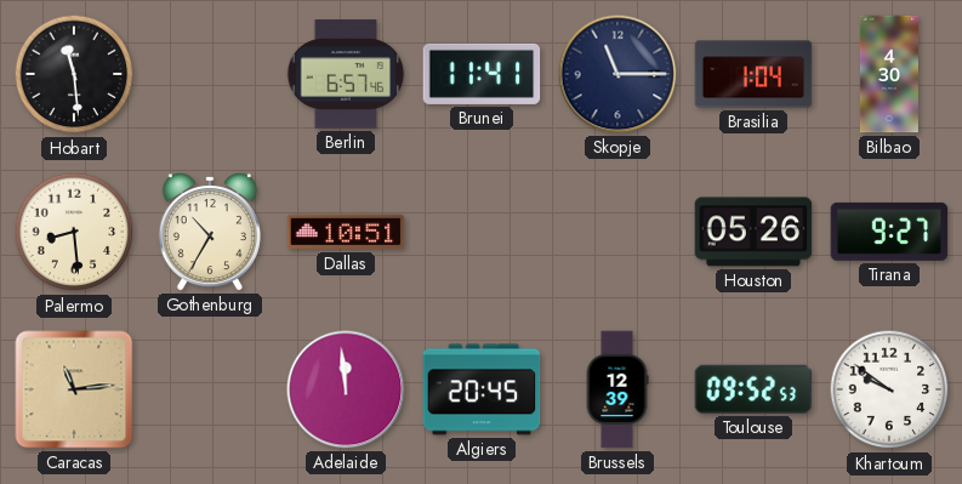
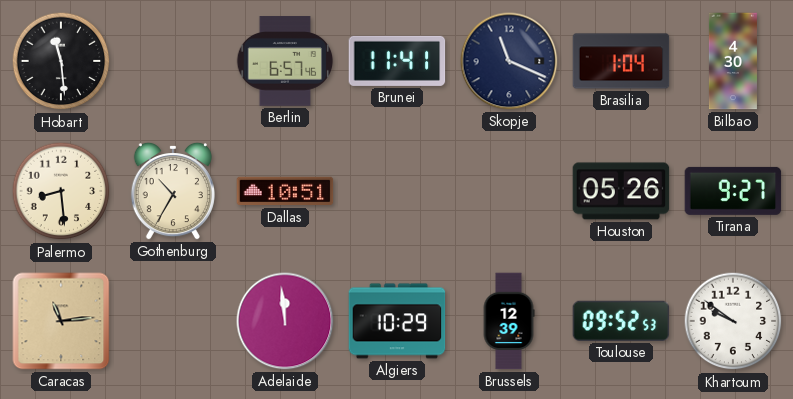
Skopje: 11:15 -> 11:19 (509, 61)
Algiers: 20:45 -> 10:29 (397, 321)
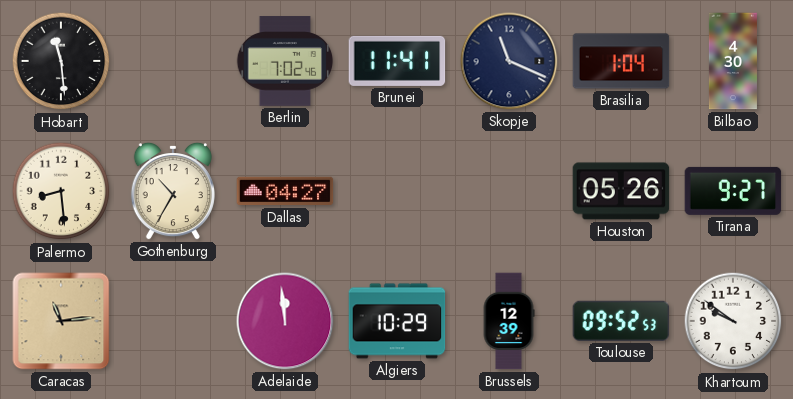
Berlin: 6:57 -> 7:02 (285, 61)
Dallas: 10:51 -> 04:27 (285, 191)
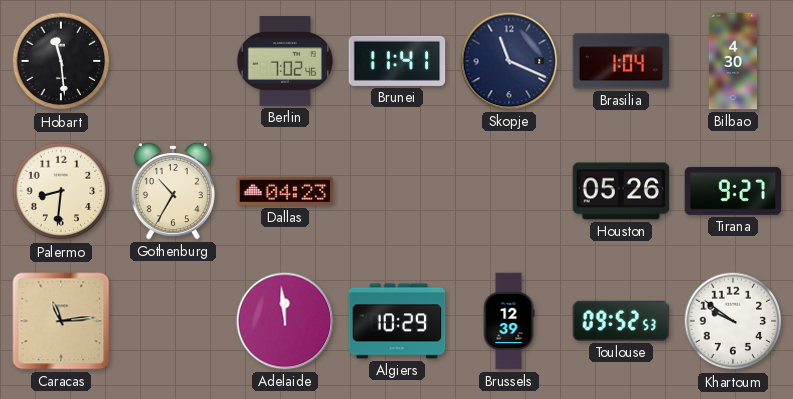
Palermo: 8:29 -> 8:31 (61, 191)
Dallas: 04:27 -> 04:23 (285, 191)
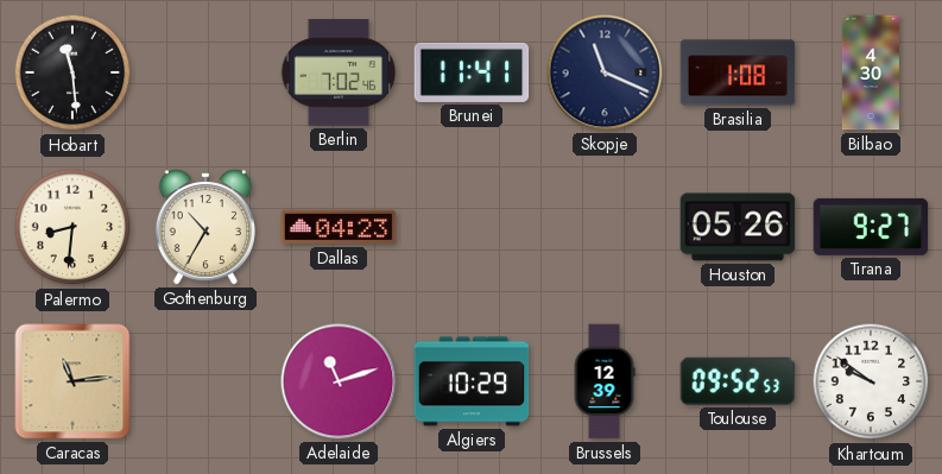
Brasilia: 1:04 -> 1:08 (738, 72)
Adelaide: 11:59 -> 11:12 (339, 381)
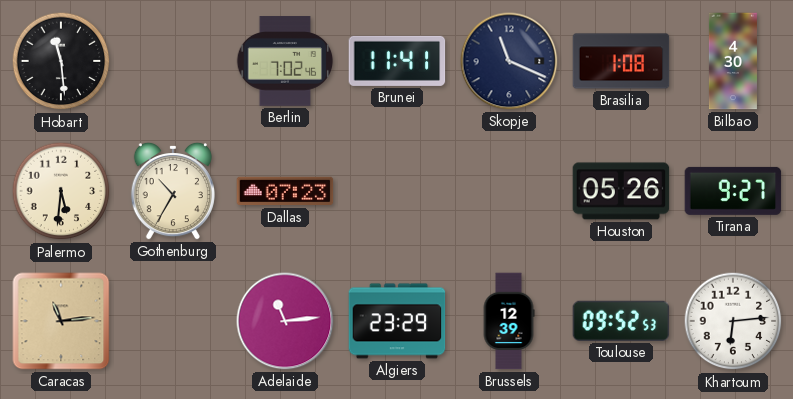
Palermo: 8:31 -> 5:31 (61, 191)
Dallas: 04:23 -> 07:23 (285, 191)
Adelaide: 11:12 -> 11:14 (285, 321)
Algiers: 10:29 -> 23:29 (397, 321)
Khartoum: 9:51 -> 6:14 (733, 321)
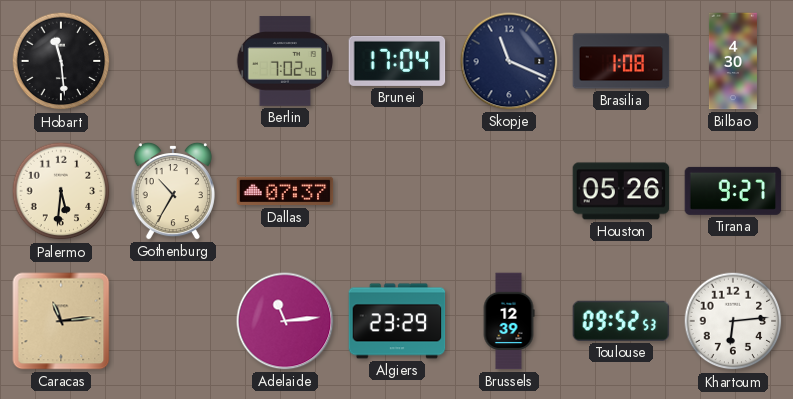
Brunei: 11:41 -> 17:04 (397, 61)
Dallas: 07:23 -> 07:37 (285, 191)
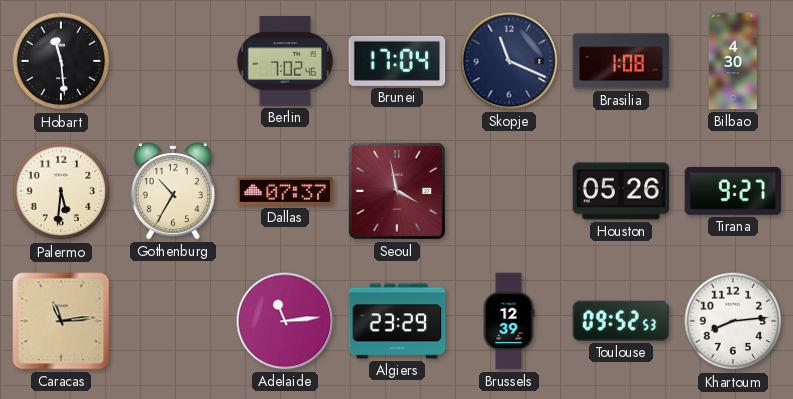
Seoul: none -> 3:58 (397, 191)
Khartoum: 6:14 -> 8:14 (733, 321)
